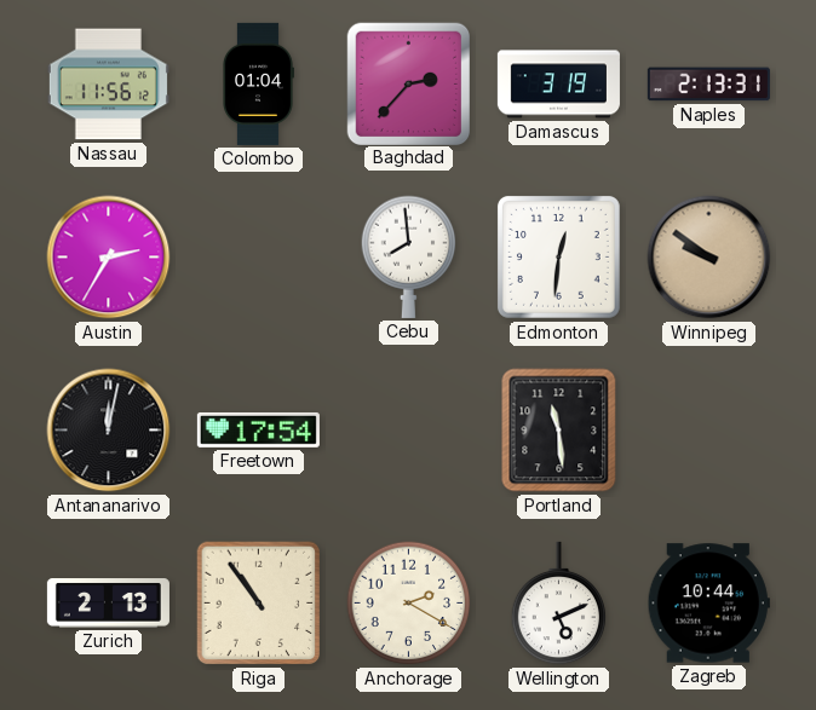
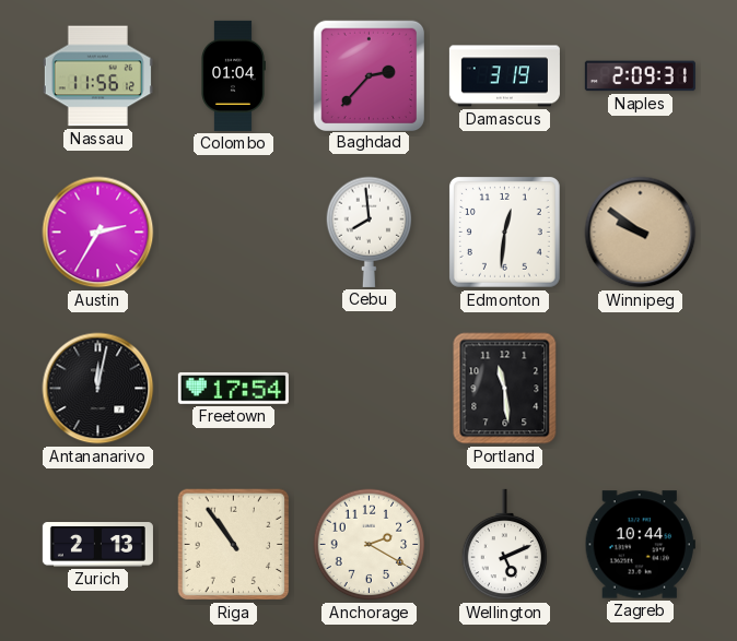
Naples: 2:13 -> 2:09 (640, 76)
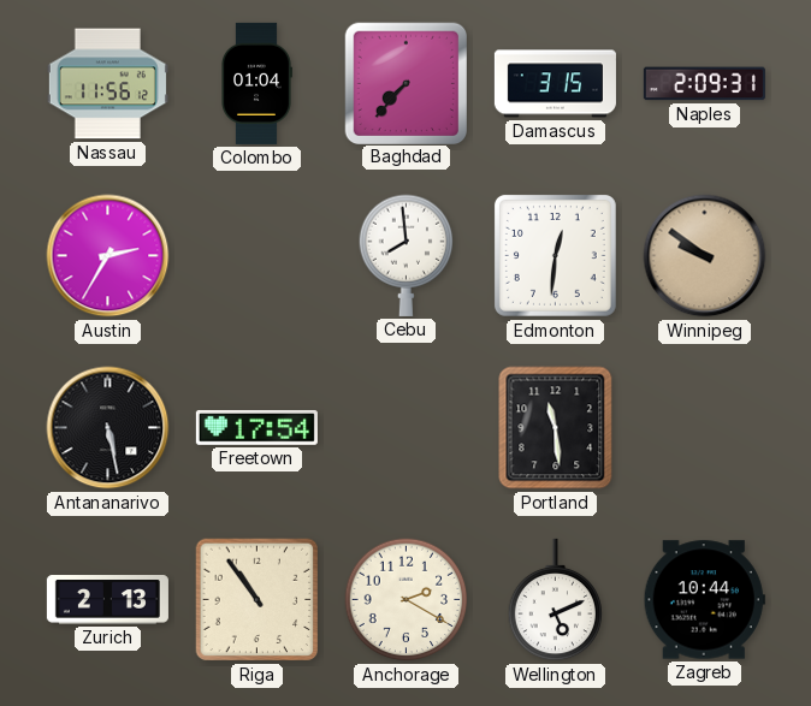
Baghdad: 2:37 -> 7:37 (405, 83)
Damascus: 3:19 -> 3:15 (555, 84)
Antananarivo: 12:02 -> 5:28 (108, 428)
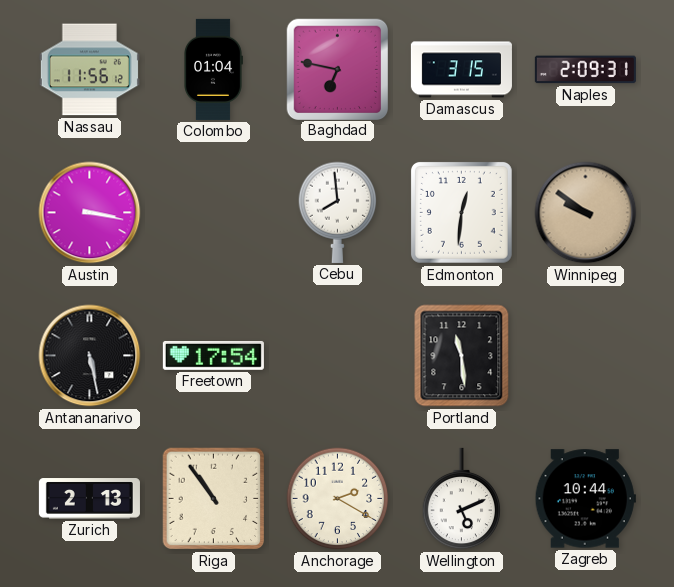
Baghdad: 7:37 -> 6:47 (337, 69)
Austin: 2:35 -> 3:17 (90, 213)
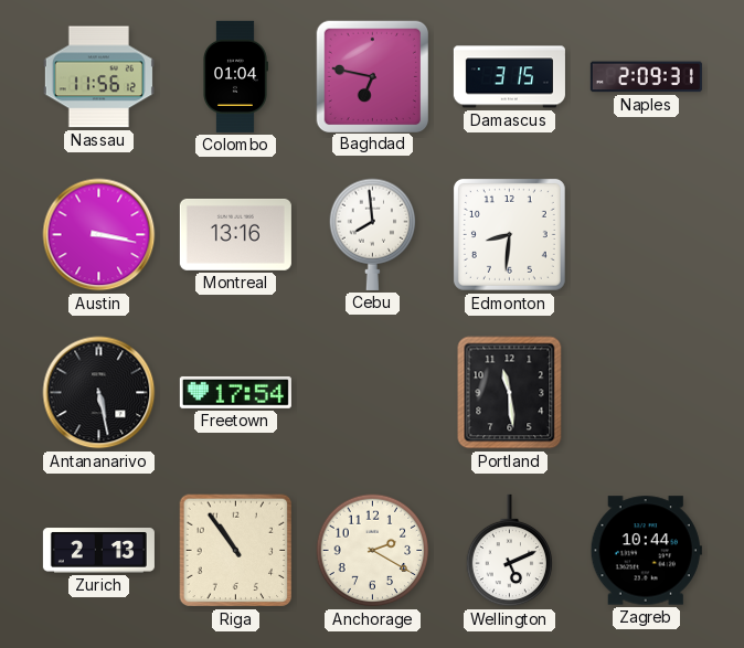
Montreal: none -> 13:16 (235, 234)
Edmonton: 12:31 -> 8:31 (509, 234)
Winnipeg: 9:51 -> none (586, 213)
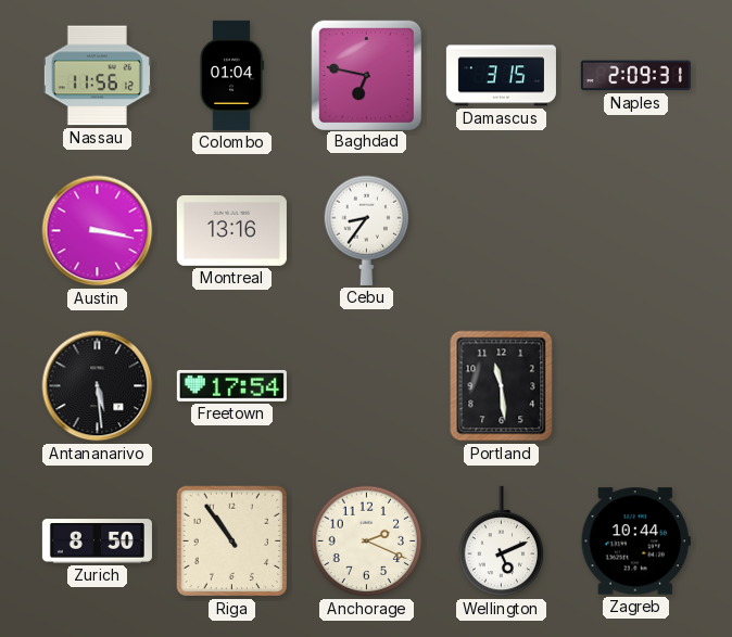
Cebu: 7:59 -> 8:36 (367, 230)
Edmonton: 8:31 -> none (509, 234)
Antananarivo: 5:28 -> 5:29 (98, 386)
Zurich: 2:13 -> 8:50 (97, 542)
Anchorage: 2:20 -> 2:19 (367, 542)
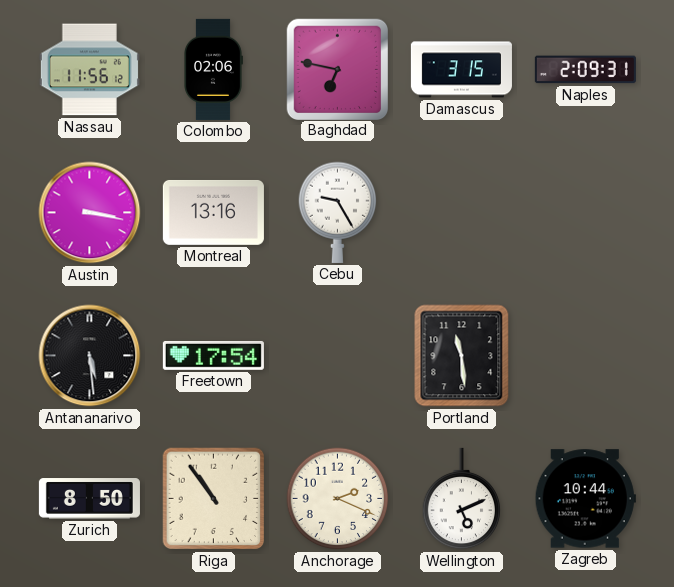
Colombo: 01:04 -> 02:06 (214, 69)
Cebu: 8:36 -> 9:25 (338, 212)
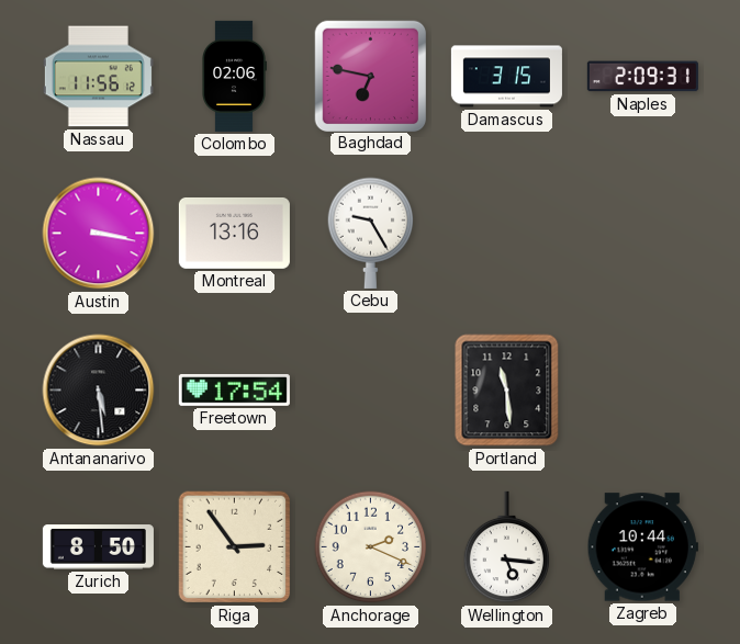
Riga: 10:54 -> 2:54 (235, 547)
Wellington: 5:11 -> 5:16 (507, 547)
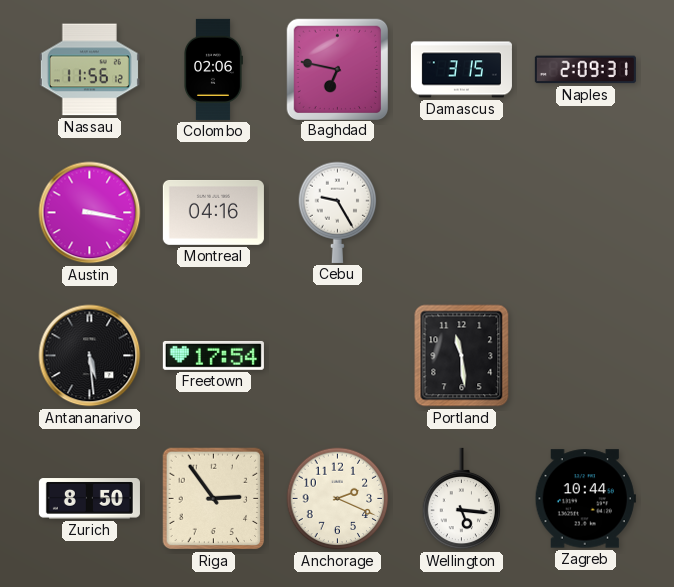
Montreal: 13:16 -> 04:16 (213, 212)
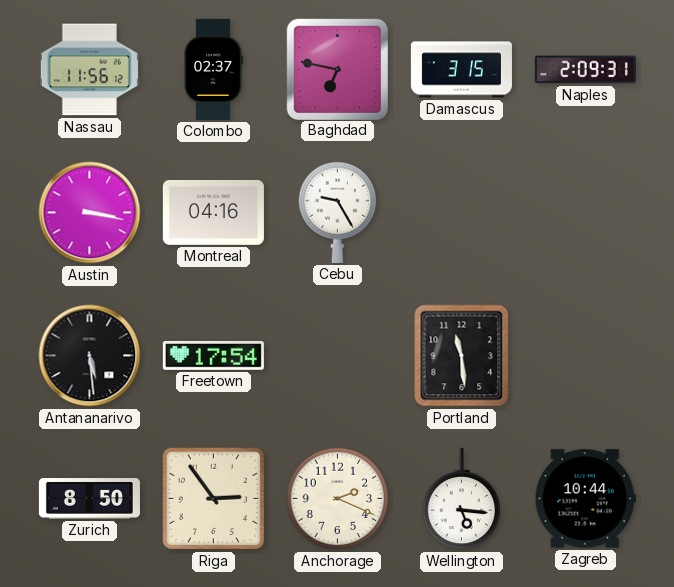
Colombo: 02:06 -> 02:37 (214, 69)
